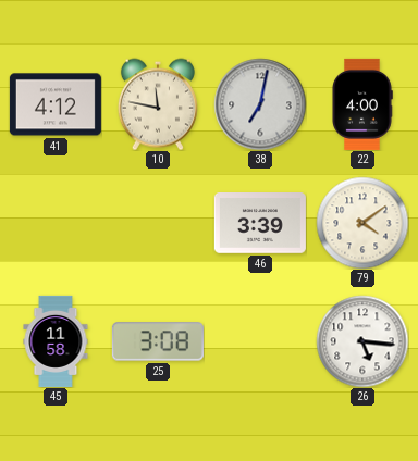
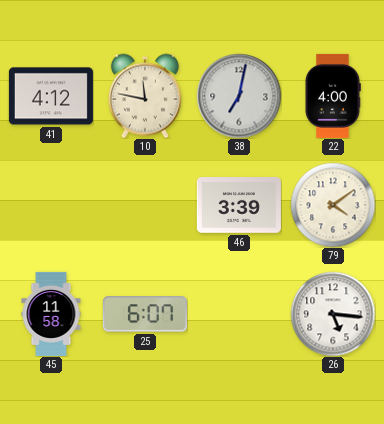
25: 3:08 -> 6:07 (145, 314)
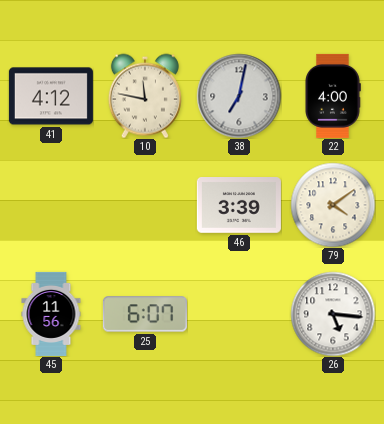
45: 11:58 -> 11:56 (51, 314)
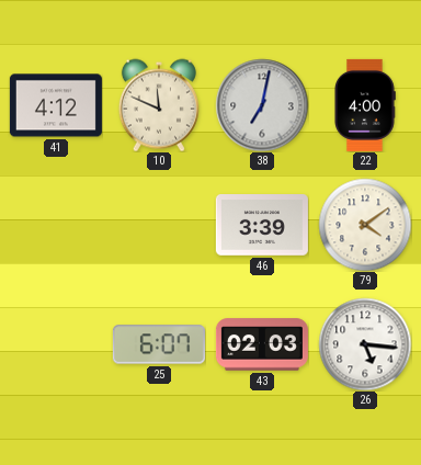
10: 11:47 -> 11:49 (159, 105)
45: 11:56 -> none (51, 314)
43: none -> 02:03 (262, 344)
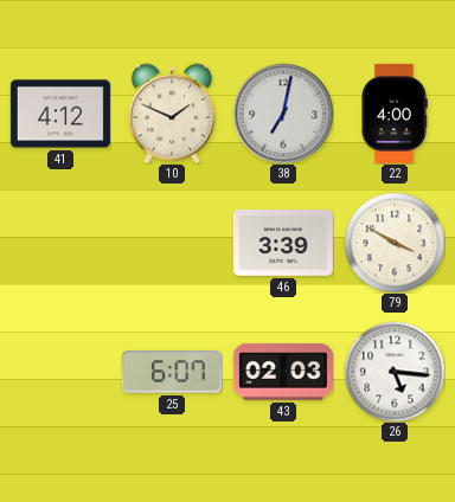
10: 11:49 -> 1:49 (172, 114)
79: 4:09 -> 3:50 (395, 243)
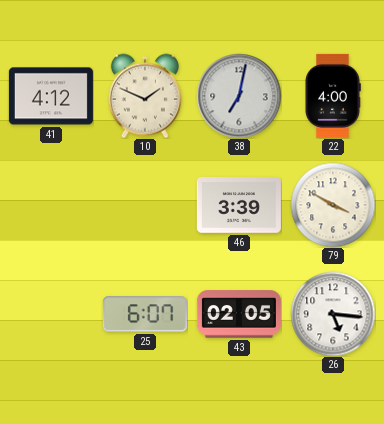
43: 02:03 -> 02:05 (239, 314)
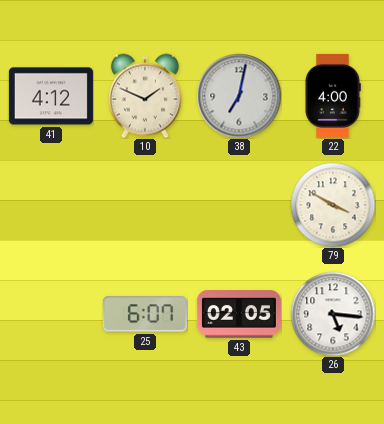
46: 3:39 -> none (239, 206)
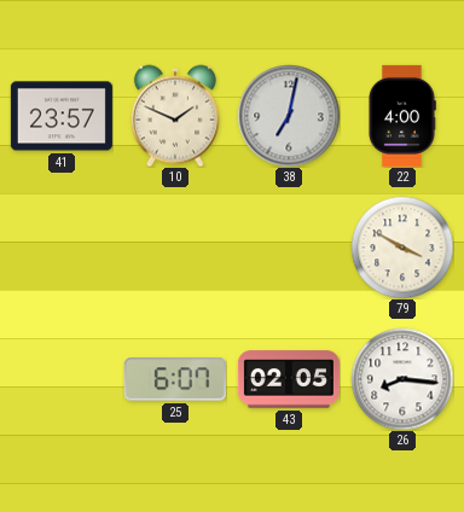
41: 4:12 -> 23:57 (62, 116)
26: 5:16 -> 8:16 (402, 379)
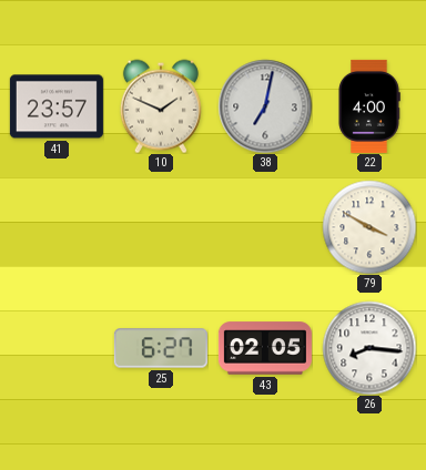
25: 6:07 -> 6:27 (161, 348)
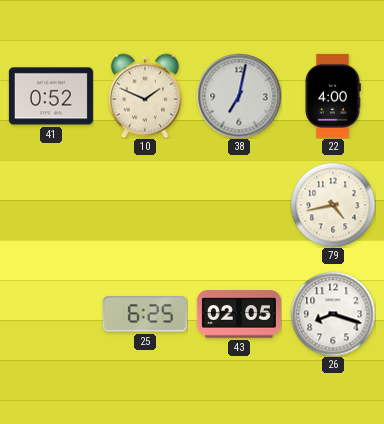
41: 23:57 -> 0:52 (51, 96)
79: 3:50 -> 4:43 (333, 205)
25: 6:27 -> 6:25 (145, 314)
26: 8:16 -> 8:18 (333, 314)
